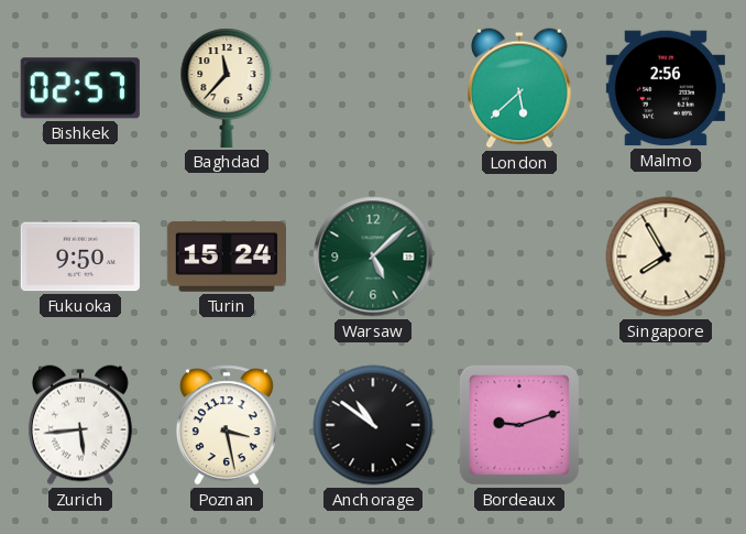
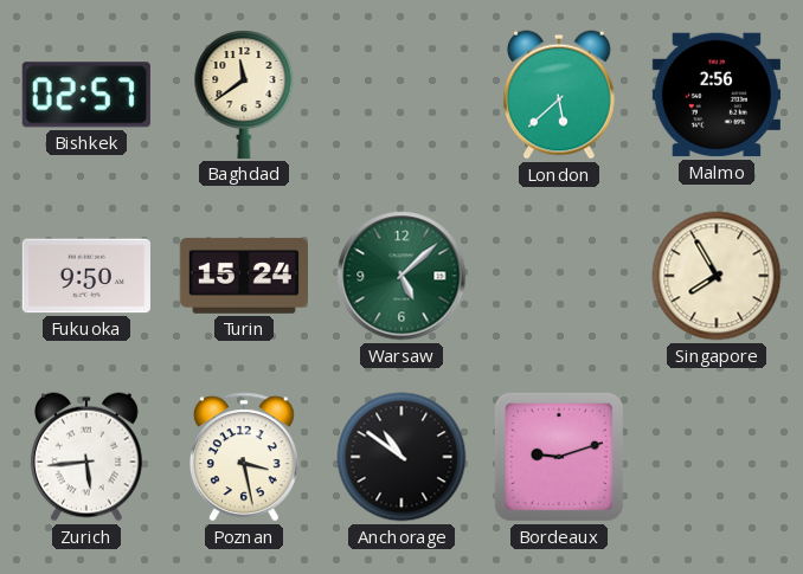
Baghdad: 11:37 -> 11:39 (244, 95)
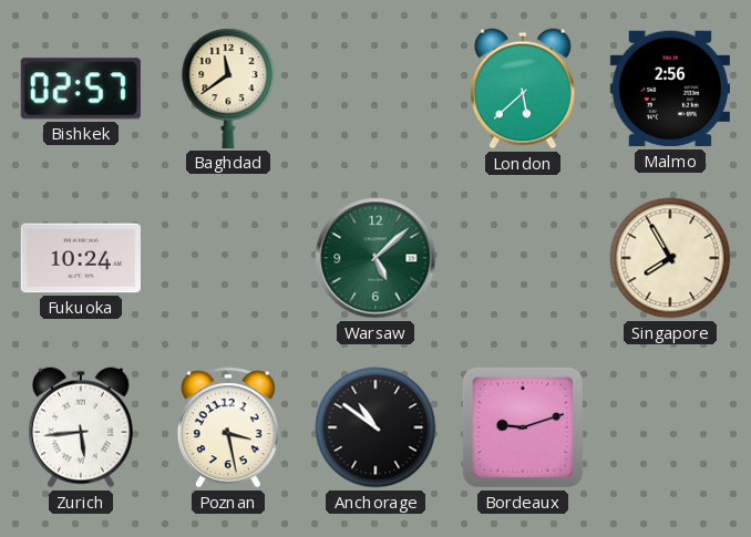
Fukuoka: 9:50 -> 10:24 (81, 258)
Turin: 15:24 -> none (244, 276)
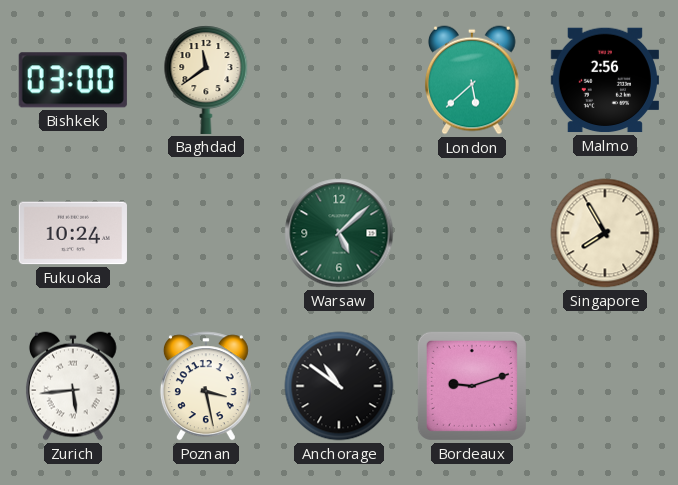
Bishkek: 02:57 -> 03:00 (73, 80)
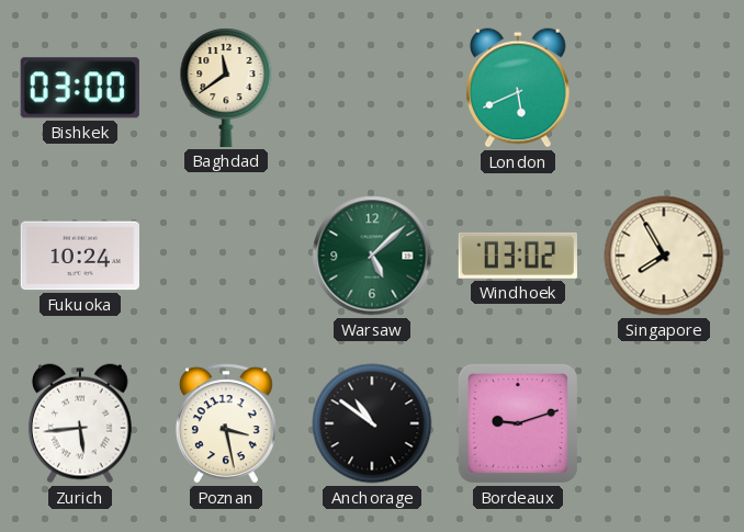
London: 5:38 -> 5:41 (518, 88)
Malmo: 2:56 -> none (605, 80)
Windhoek: none -> 03:02 (518, 256)
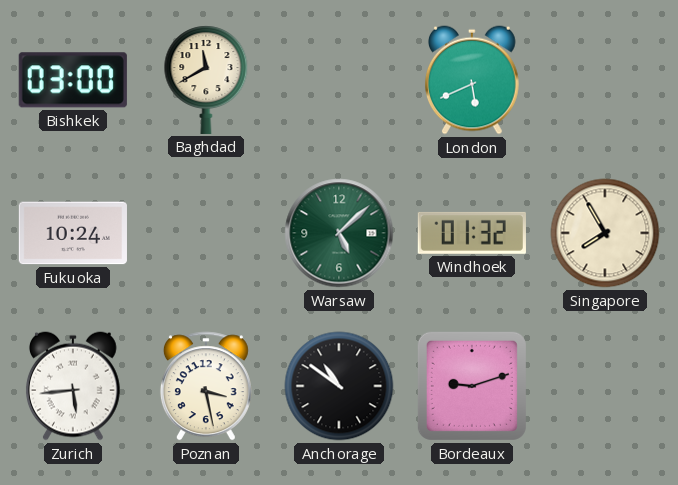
Baghdad: 11:39 -> 11:40 (206, 80)
Windhoek: 03:02 -> 01:32 (472, 233)
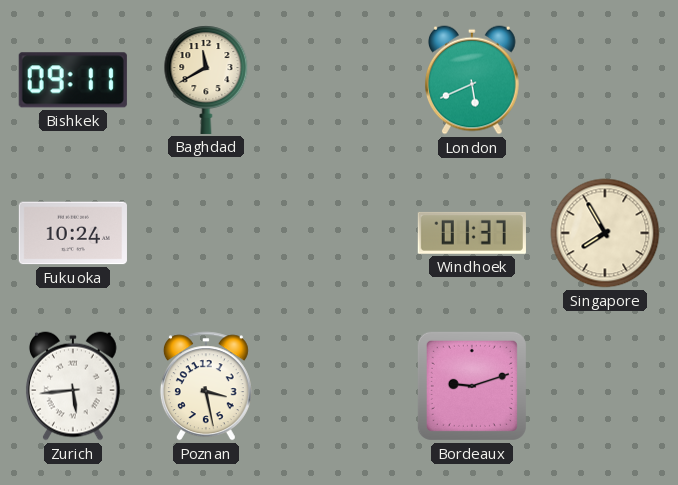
Bishkek: 03:00 -> 09:11 (73, 80)
Warsaw: 5:08 -> none (339, 233)
Windhoek: 01:32 -> 01:37 (472, 233)
Anchorage: 10:51 -> none (339, 386)
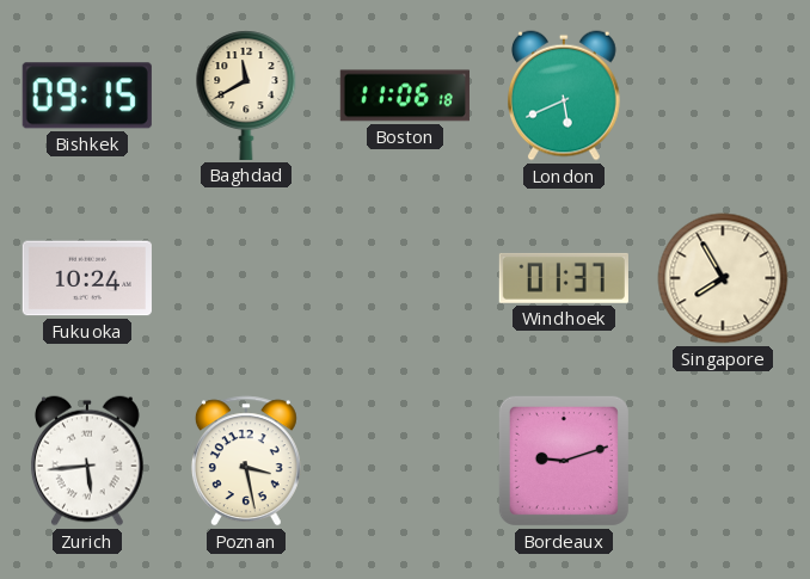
Bishkek: 09:11 -> 09:15 (87, 96)
Boston: none -> 11:06 (405, 96)
